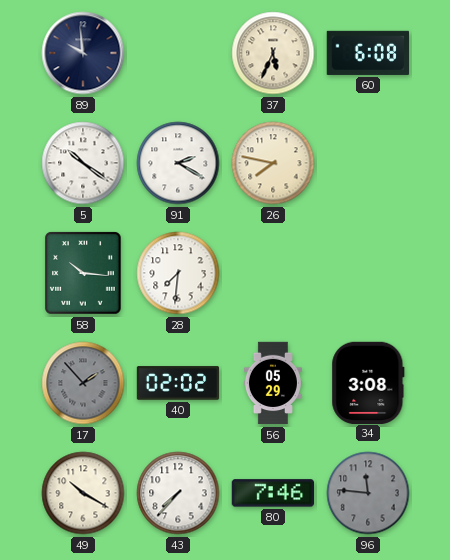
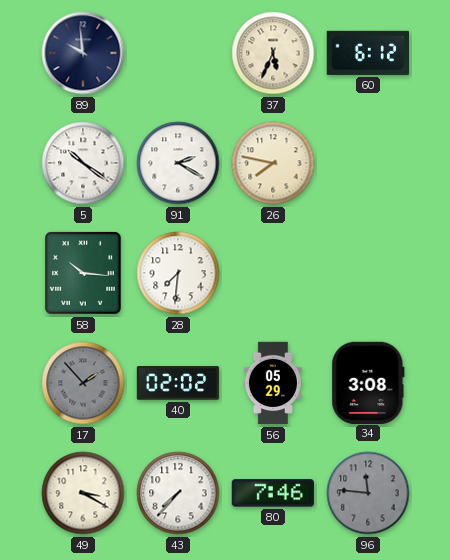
60: 6:08 -> 6:12 (367, 53)
49: 10:20 -> 3:20 (83, 493)
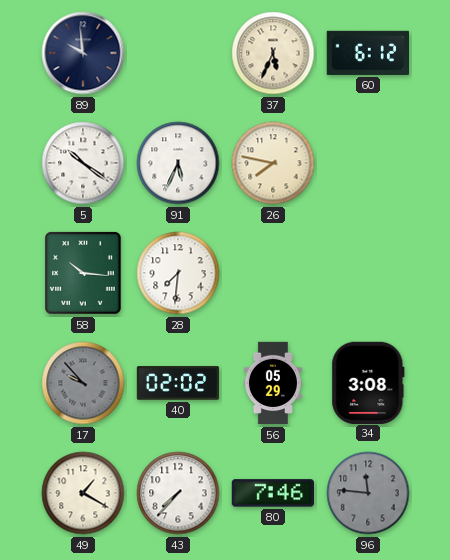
91: 2:20 -> 5:34 (178, 163)
17: 1:53 -> 9:53 (83, 383)
49: 3:20 -> 1:20 (83, 493)
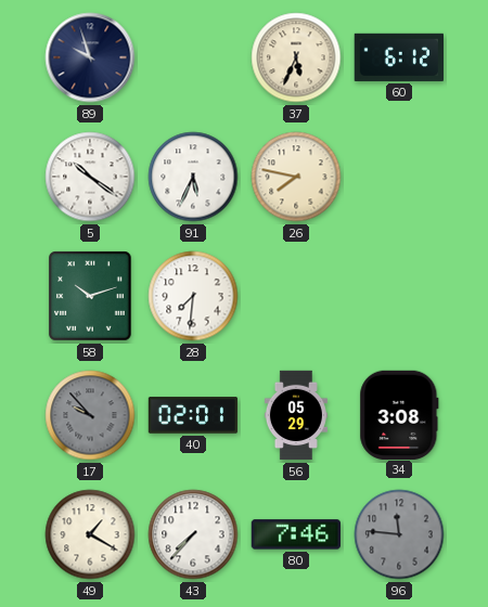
89: 9:59 -> 9:57 (90, 57)
58: 10:16 -> 10:12 (90, 296)
40: 02:02 -> 02:01 (193, 415)
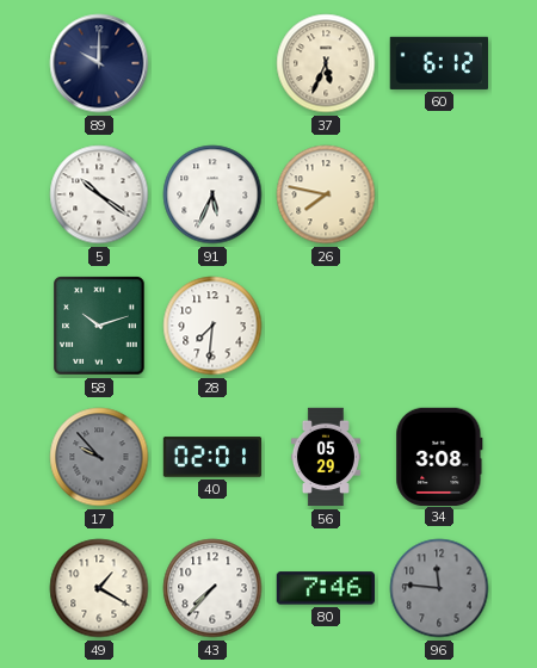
89: 9:57 -> 10:00 (99, 63)
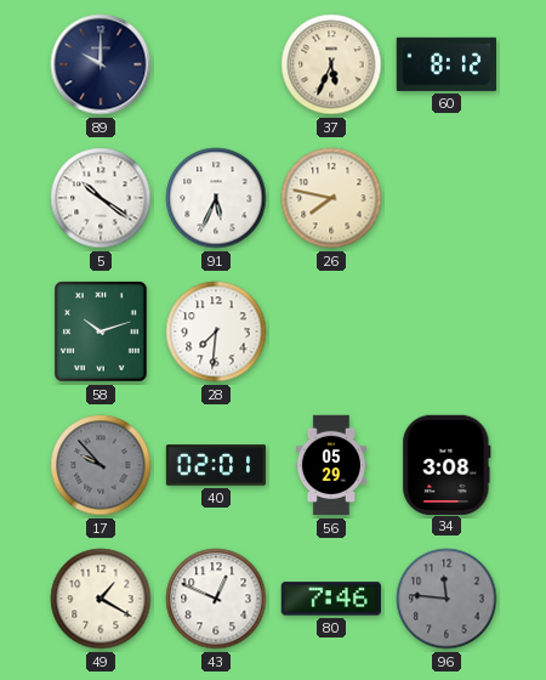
60: 6:12 -> 8:12 (445, 64)
43: 7:37 -> 12:49 (216, 599)
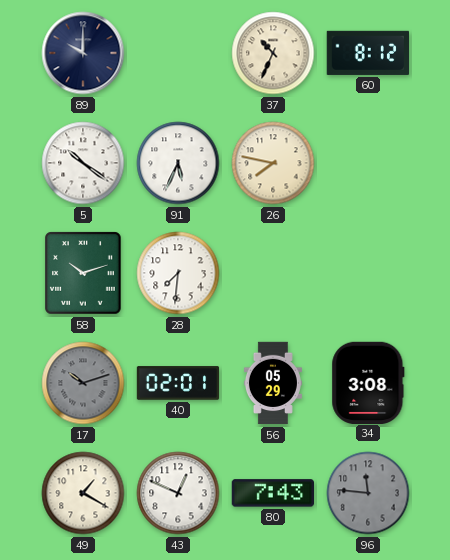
37: 5:34 -> 10:34 (273, 53)
17: 9:53 -> 10:12 (83, 383)
80: 7:46 -> 7:43 (272, 493)
